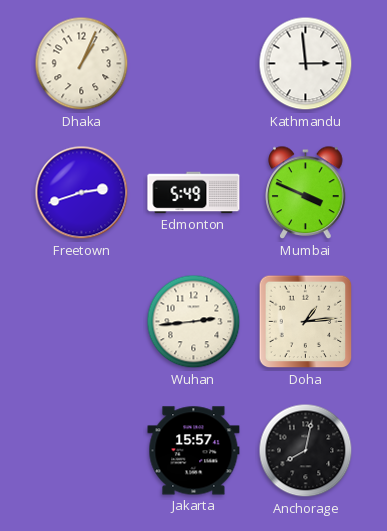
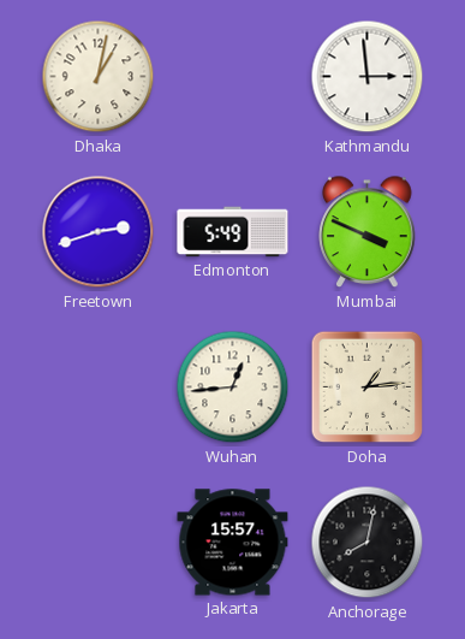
Dhaka: 1:04 -> 1:02 (99, 77)
Wuhan: 2:44 -> 12:44 (233, 387)
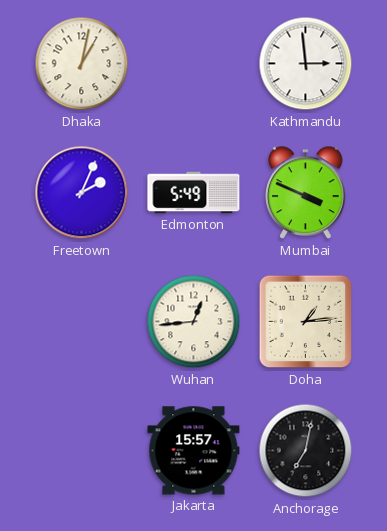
Freetown: 2:42 -> 2:04 (82, 193)
Anchorage: 8:02 -> 7:02 (306, 451)
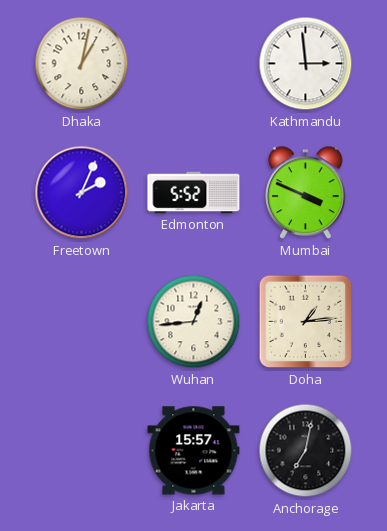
Edmonton: 5:49 -> 5:52 (194, 193)
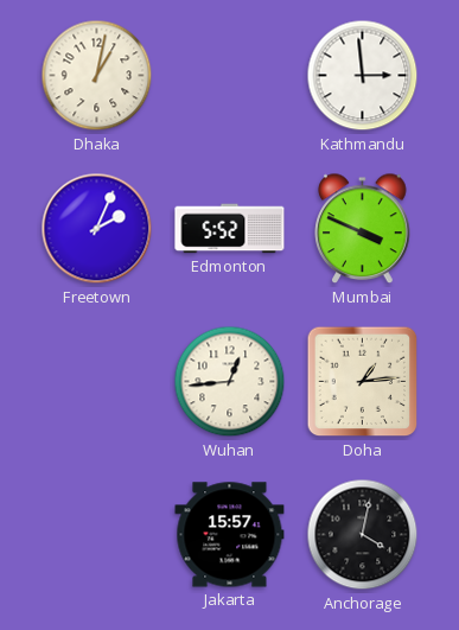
Anchorage: 7:02 -> 4:02 (363, 535)
